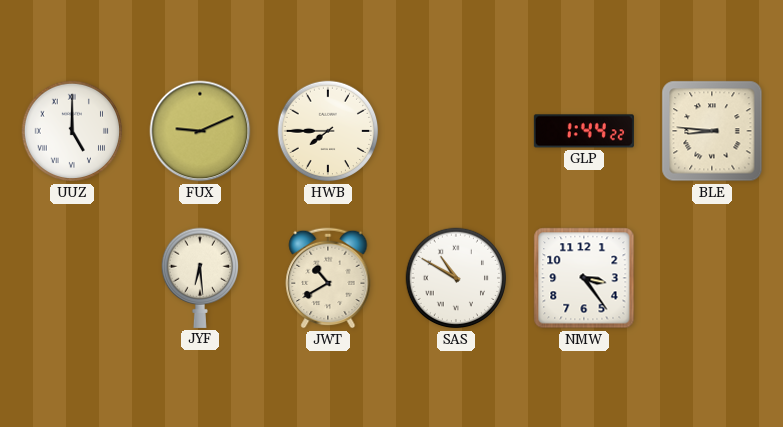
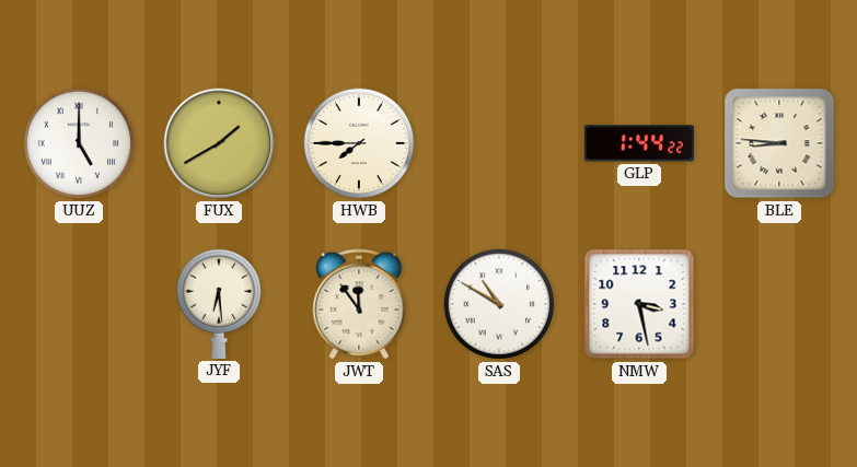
FUX: 9:11 -> 1:40 (219, 143)
JWT: 10:40 -> 11:54 (359, 304)
NMW: 3:24 -> 3:28 (639, 304)
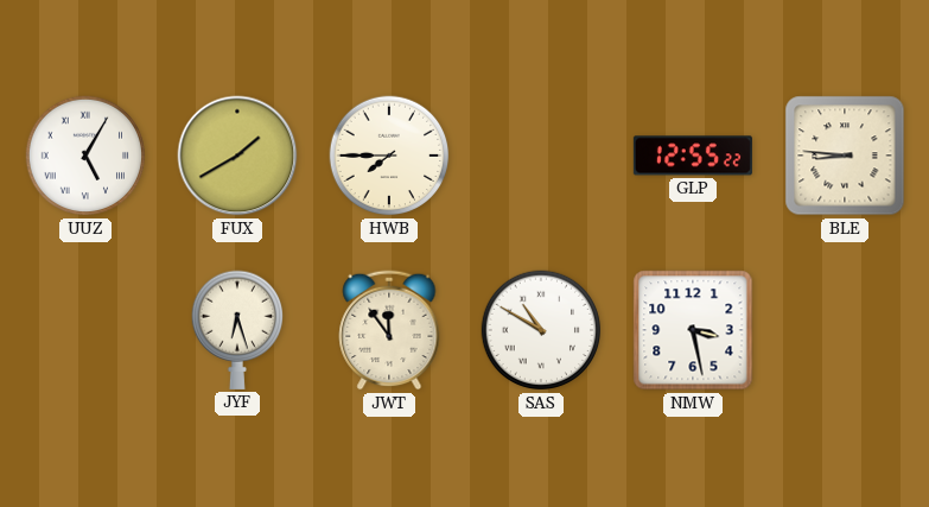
UUZ: 5:00 -> 5:05 (85, 156)
GLP: 1:44 -> 12:55 (693, 156)
JYF: 6:29 -> 6:27 (236, 330)
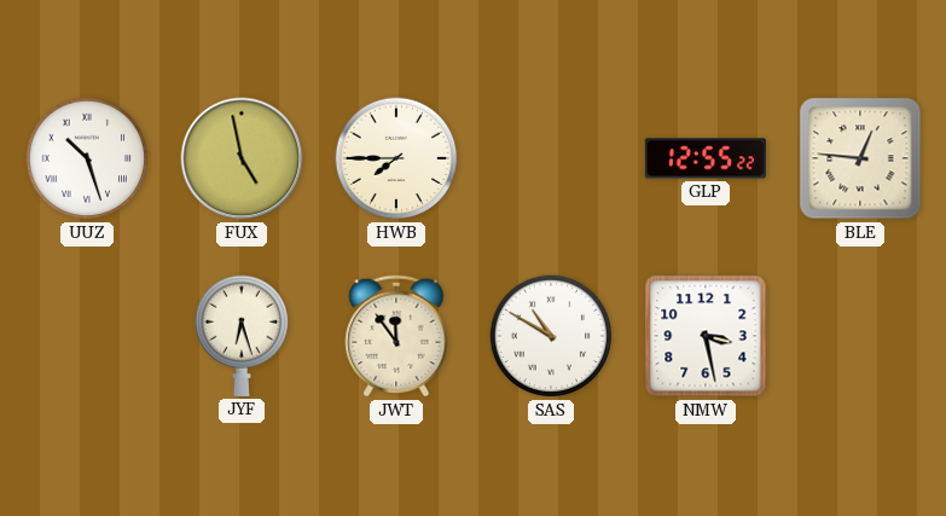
UUZ: 5:05 -> 10:27 (87, 158)
FUX: 1:40 -> 4:58 (242, 158)
BLE: 8:46 -> 12:46 (860, 158)
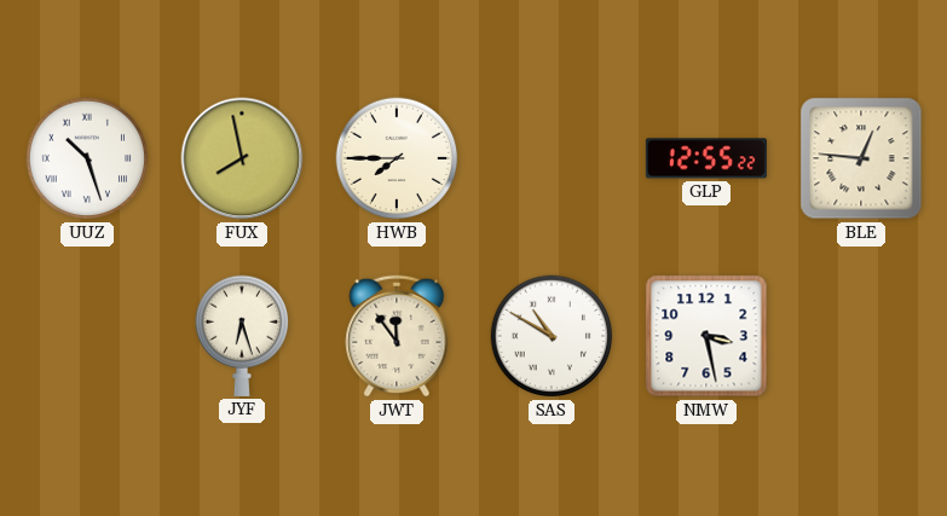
FUX: 4:58 -> 7:58 (242, 158)
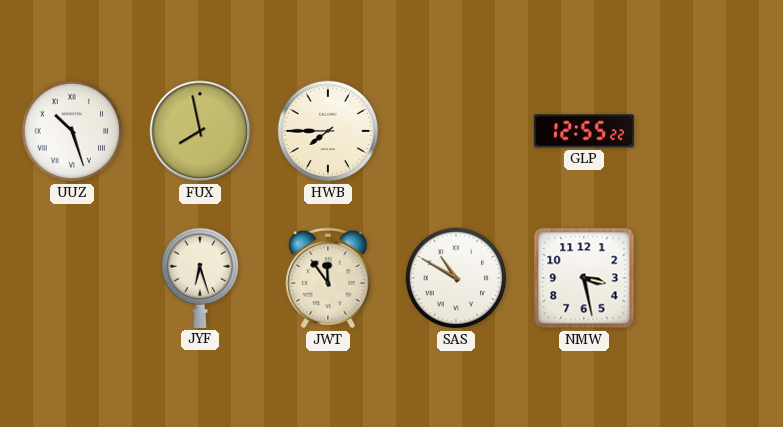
BLE: 12:46 -> none (861, 158)
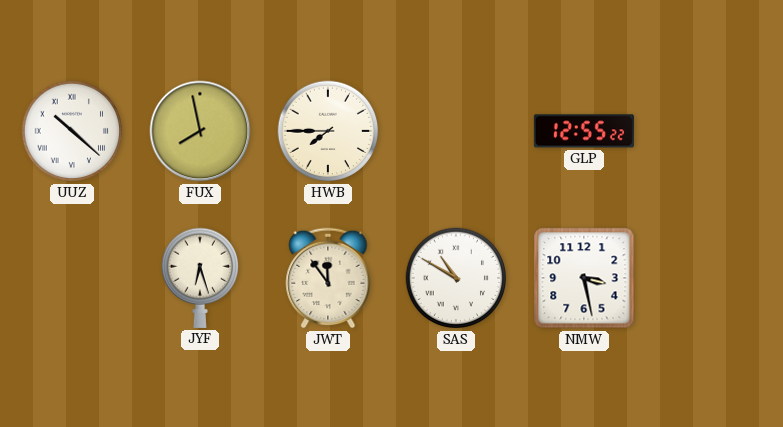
UUZ: 10:27 -> 10:22 (72, 131)
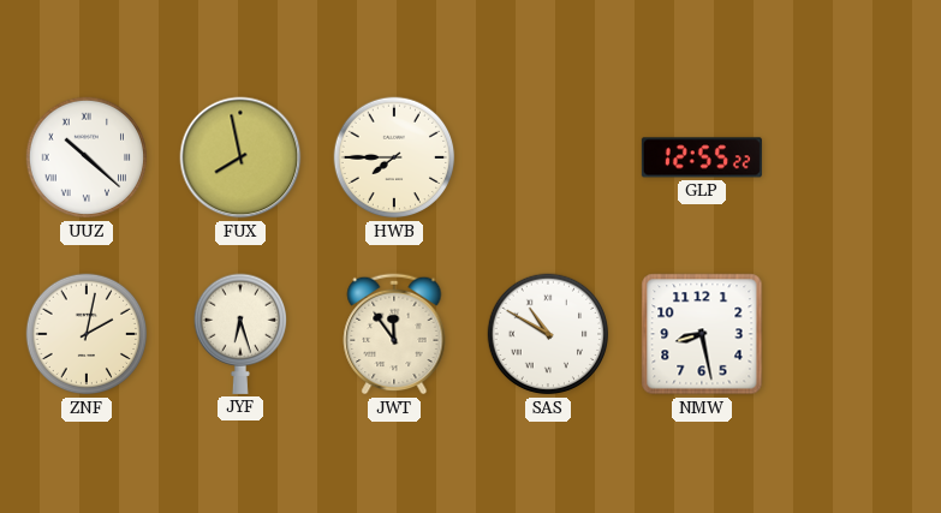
ZNF: none -> 2:02 (87, 334)
NMW: 3:28 -> 8:28 (702, 334)
